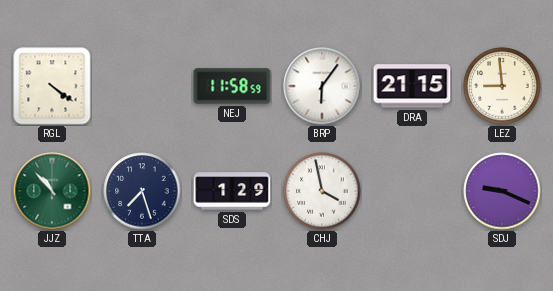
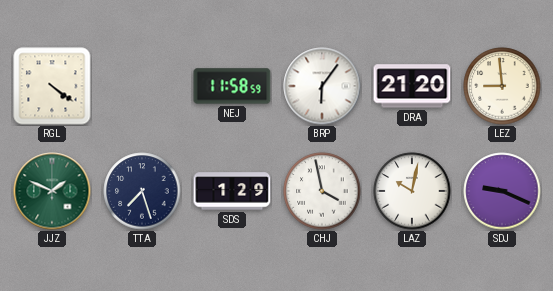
DRA: 21:15 -> 21:20 (412, 86)
JJZ: 10:53 -> 1:49 (52, 191)
LAZ: none -> 10:02 (412, 191)
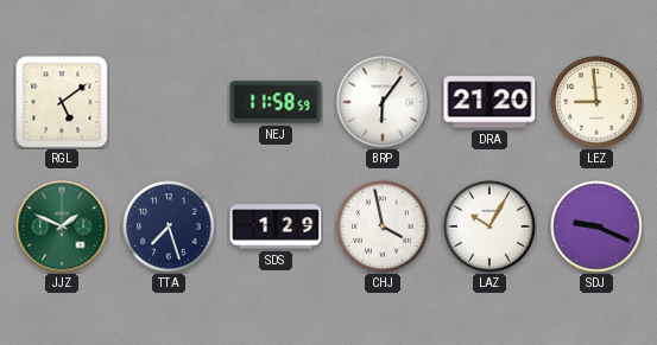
RGL: 4:21 -> 5:09 (62, 102)
LAZ: 10:02 -> 10:05 (489, 226)
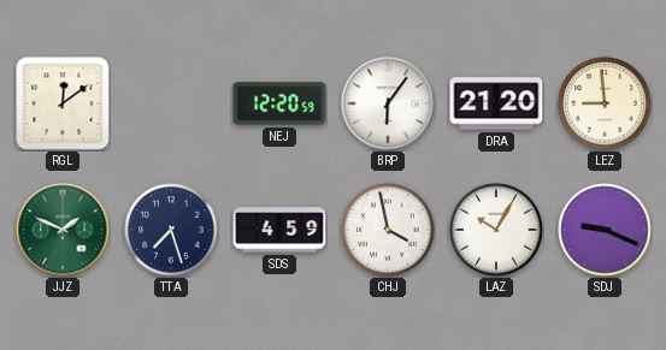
RGL: 5:09 -> 12:09 (63, 103)
NEJ: 11:58 -> 12:20 (279, 103)
SDS: 1:29 -> 4:59 (279, 230)
